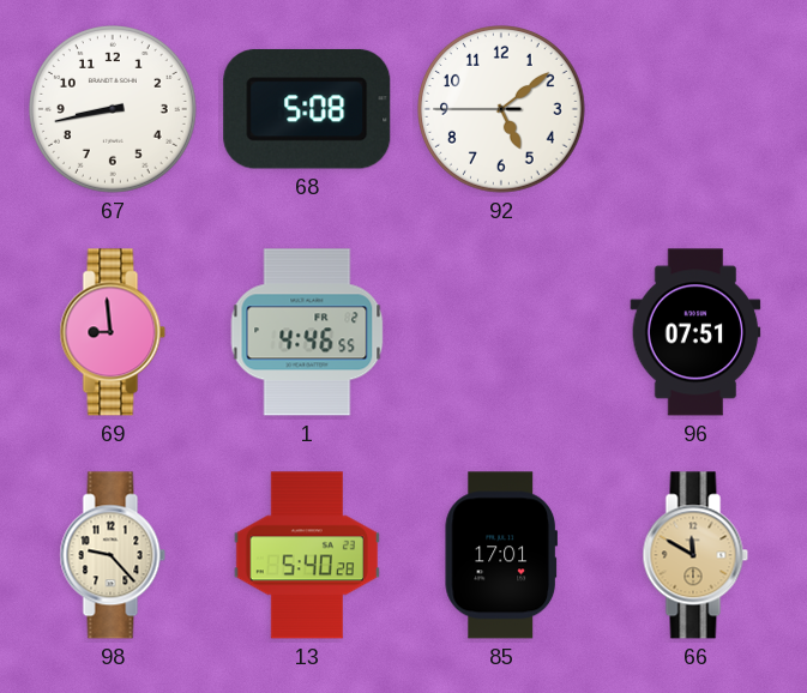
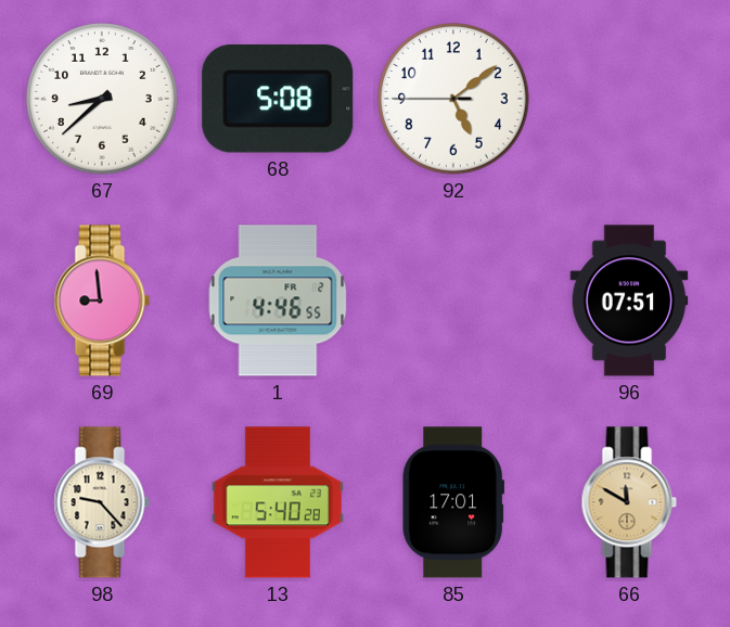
67: 8:43 -> 8:38 (103, 100)
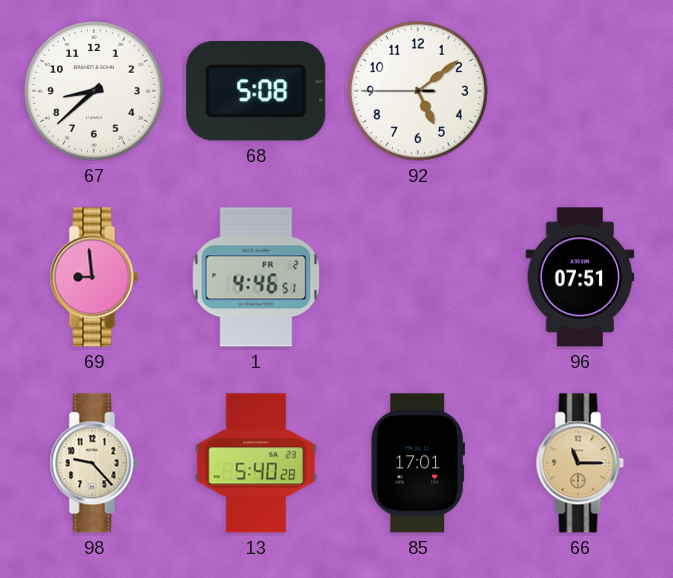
1: 4:46:55 -> 4:46:51 (256, 277)
66: 11:50 -> 11:15 (580, 463)
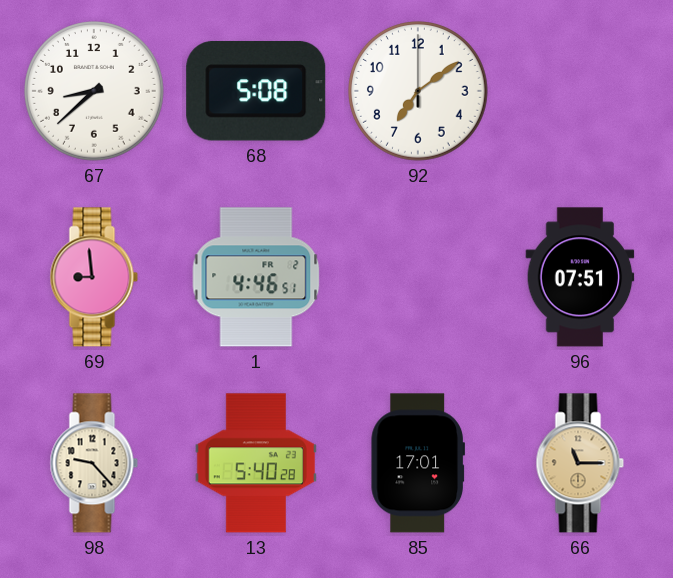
92: 5:08 -> 7:09 (419, 92)
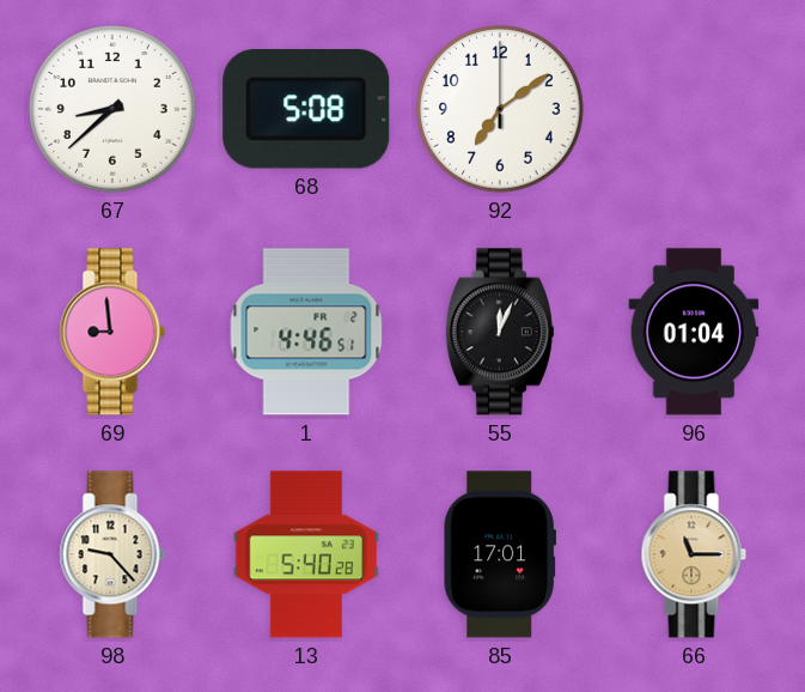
55: none -> 12:04 (500, 332)
96: 07:51 -> 01:04 (694, 332)
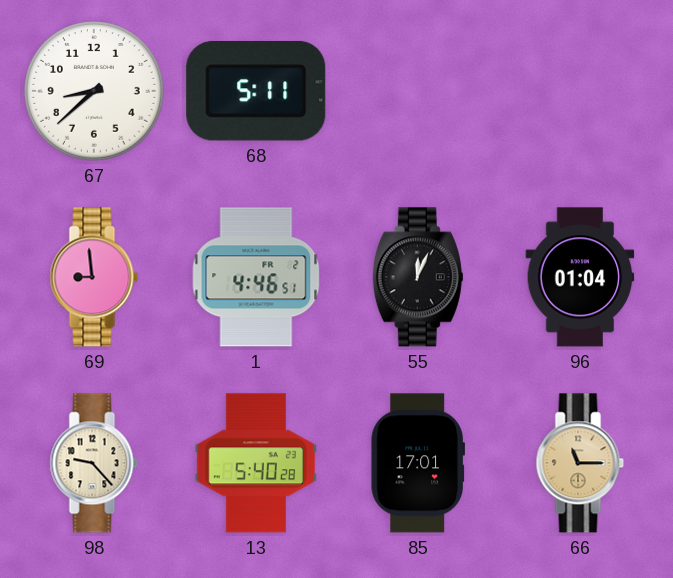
68: 5:08 -> 5:11 (256, 91)
92: 7:09 -> none (501, 110)
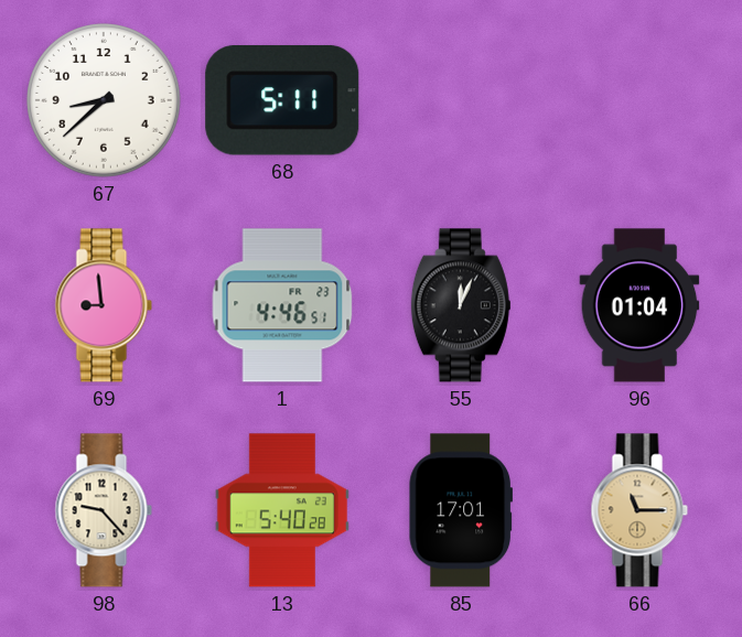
1 date: FR 2 -> FR 23 (282, 305)
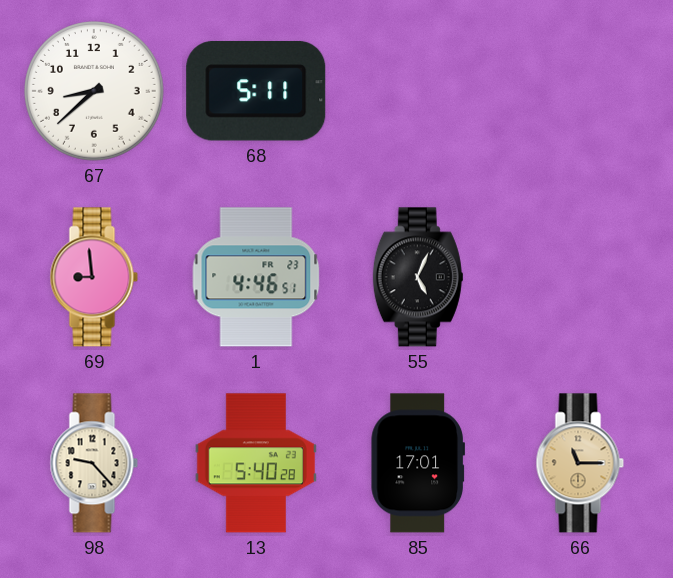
55: 12:04 -> 5:04 (418, 277)
96: 01:04 -> none (639, 305)
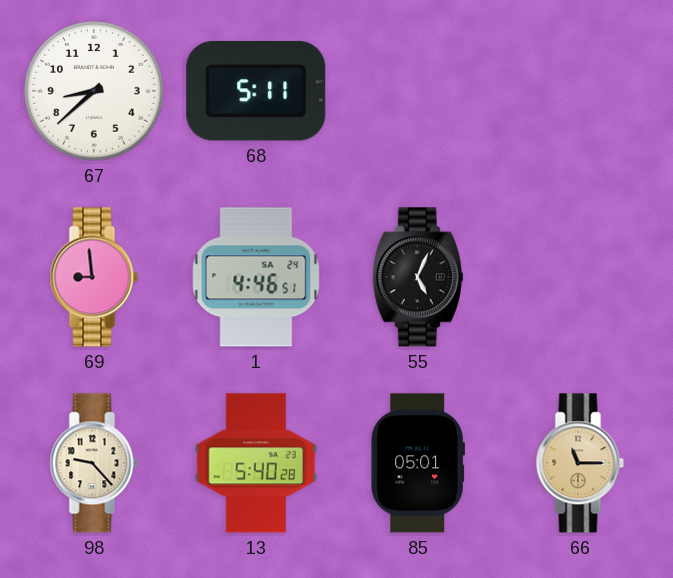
1 date: FR 23 -> SA 24 (256, 277)
85: 17:01 -> 05:01 (417, 463)
